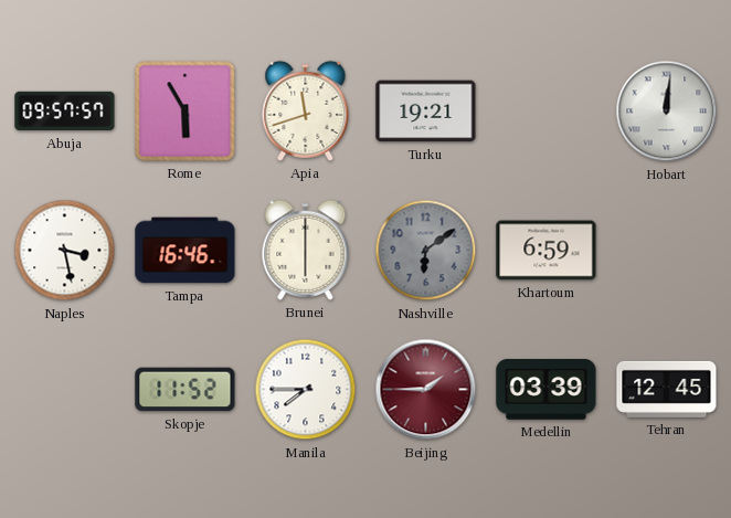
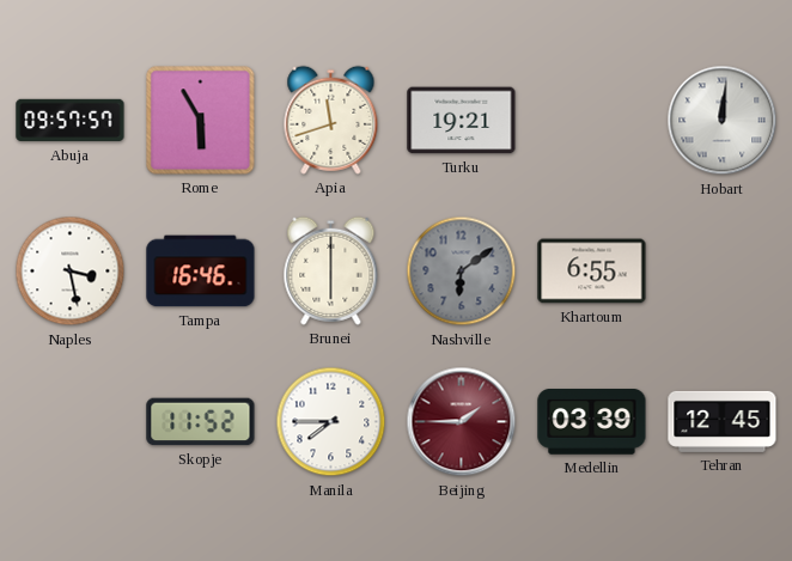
Khartoum: 6:59 -> 6:55 (592, 272)
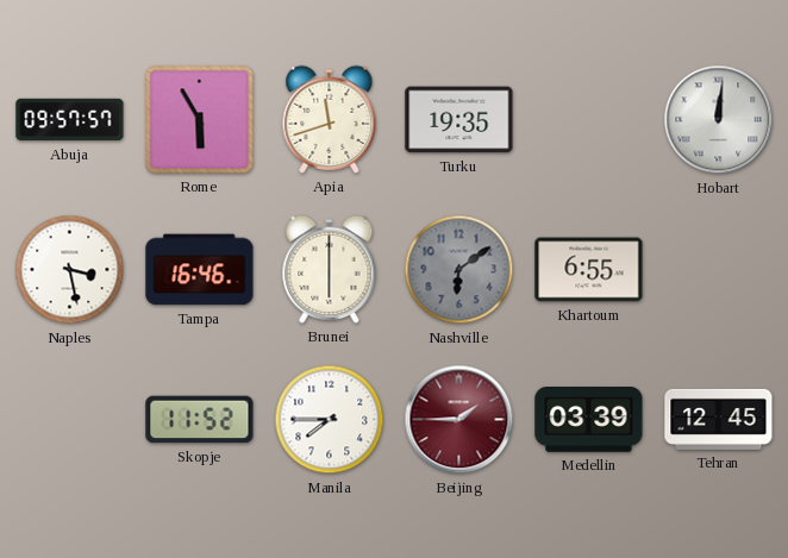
Turku: 19:21 -> 19:35 (459, 120)
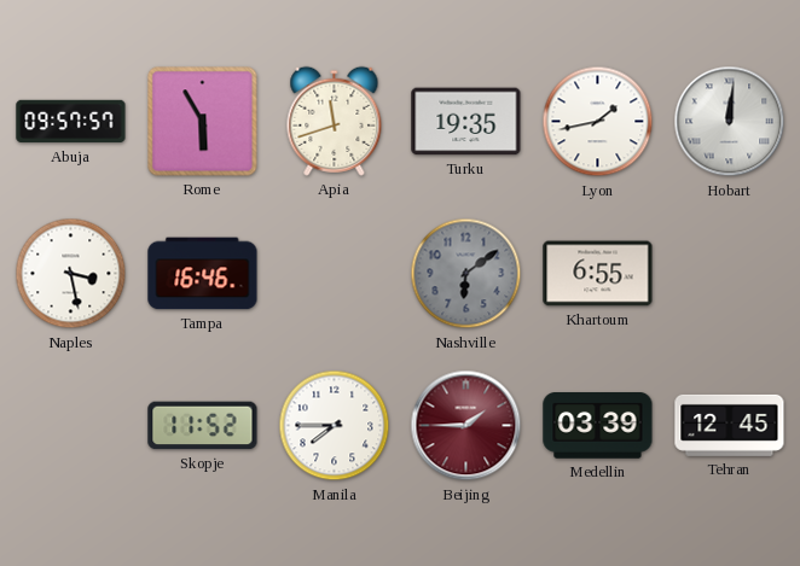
Lyon: none -> 1:43 (598, 122)
Brunei: 6:00 -> none (330, 269)
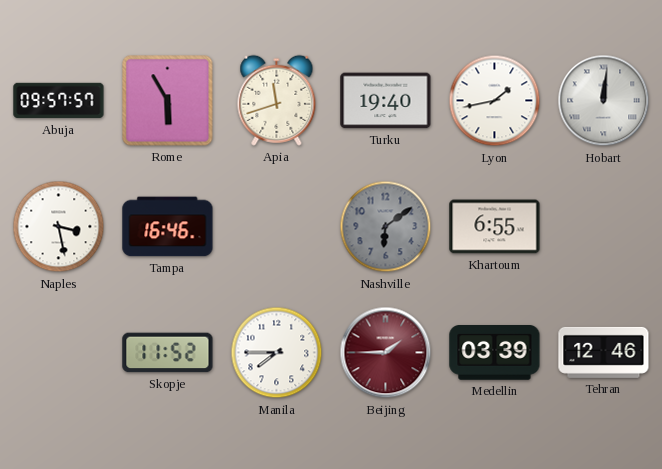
Turku: 19:35 -> 19:40 (386, 101)
Tehran: 12:45 -> 12:46 (604, 352)
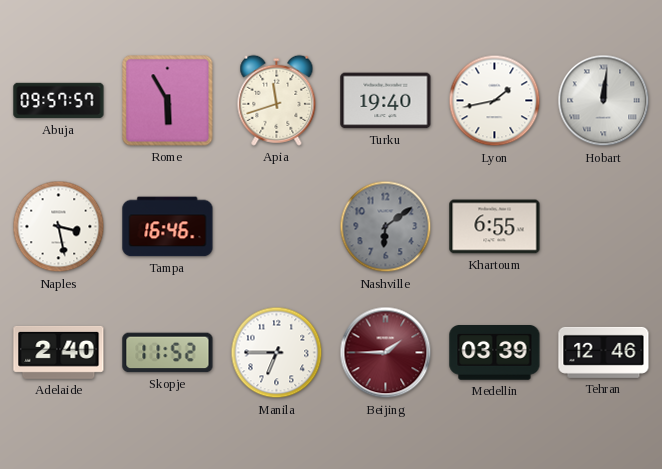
Adelaide: none -> 2:40 (59, 352)
Manila: 7:45 -> 6:45 (277, 353)
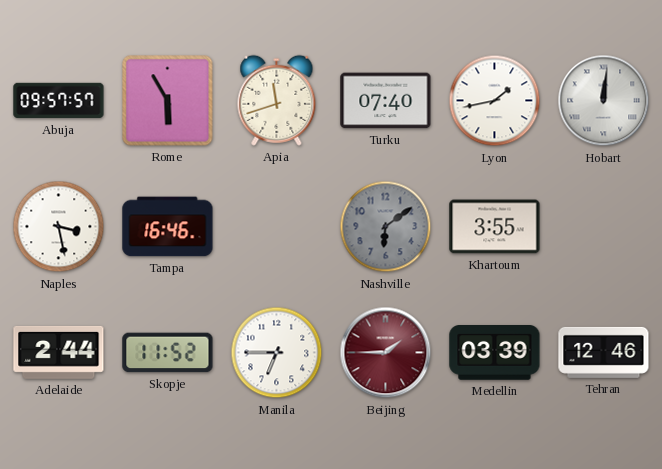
Turku: 19:40 -> 07:40 (386, 101)
Khartoum: 6:55 -> 3:55 (495, 227)
Adelaide: 2:40 -> 2:44 (59, 352)
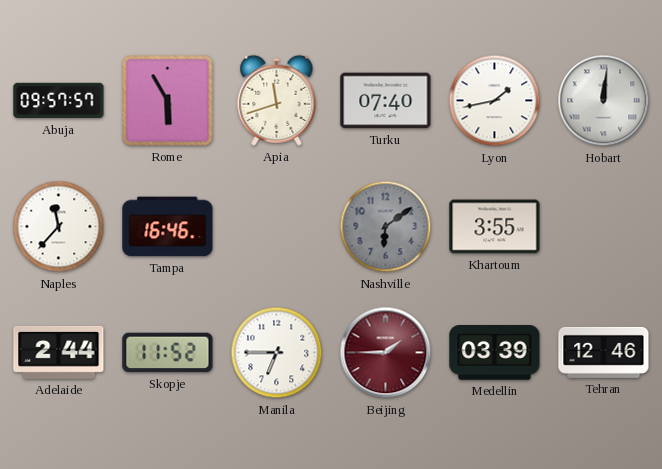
Naples: 3:28 -> 11:37 (59, 227)
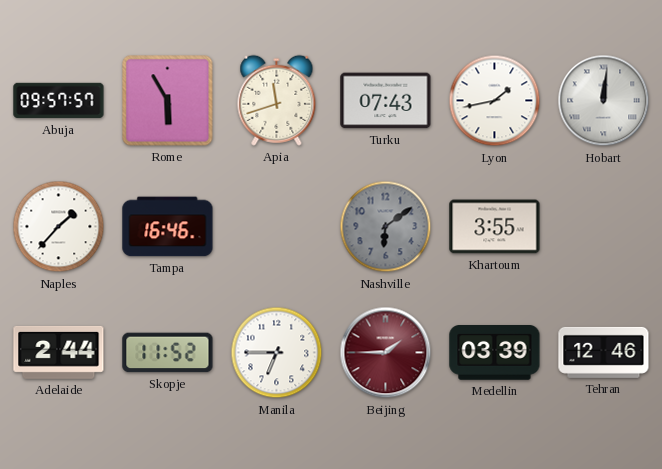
Turku: 07:40 -> 07:43 (386, 101)
Naples: 11:37 -> 1:37 (59, 227)
